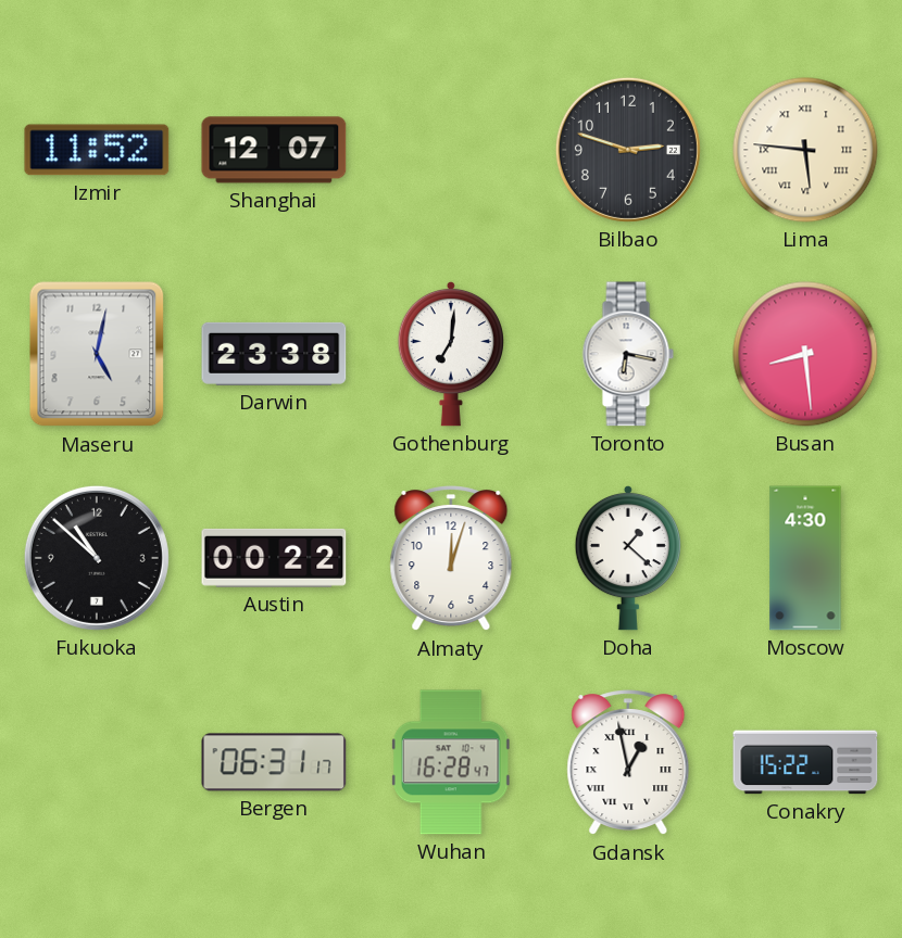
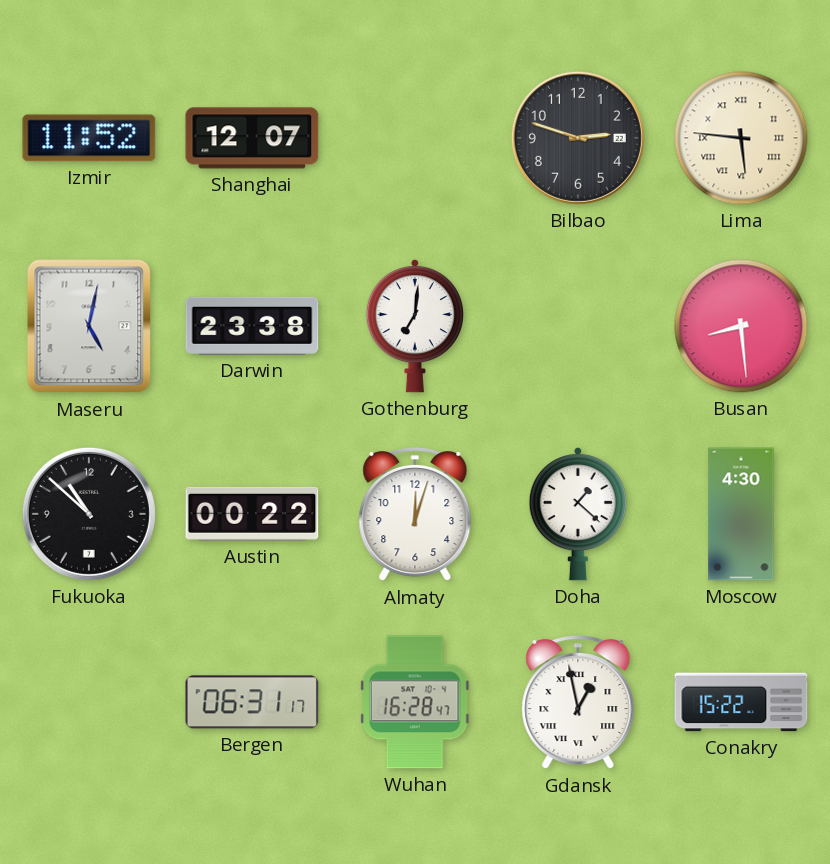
Toronto: 6:17 -> none (628, 354)
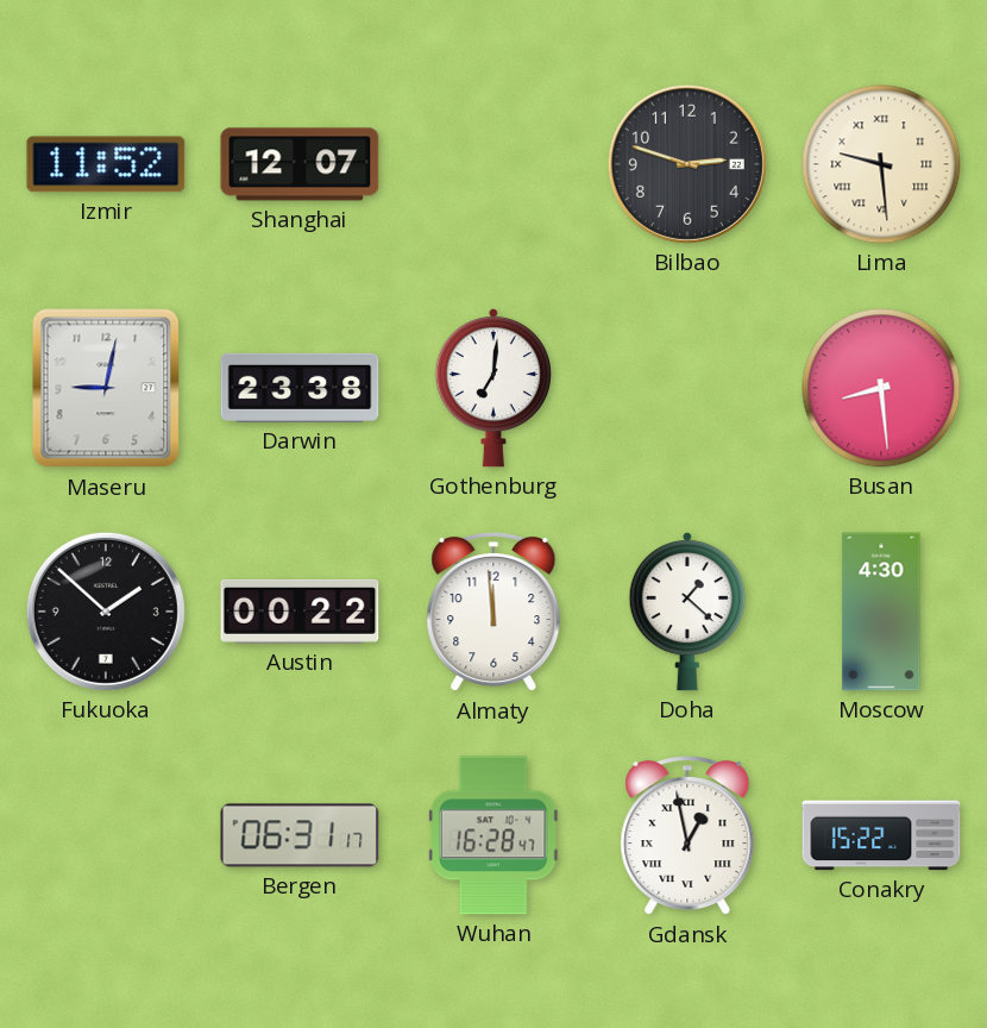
Lima: 5:46 -> 9:29 (881, 164)
Maseru: 5:02 -> 9:02 (106, 388)
Fukuoka: 10:52 -> 1:52 (106, 612)
Almaty: 12:03 -> 11:59 (493, 613)
